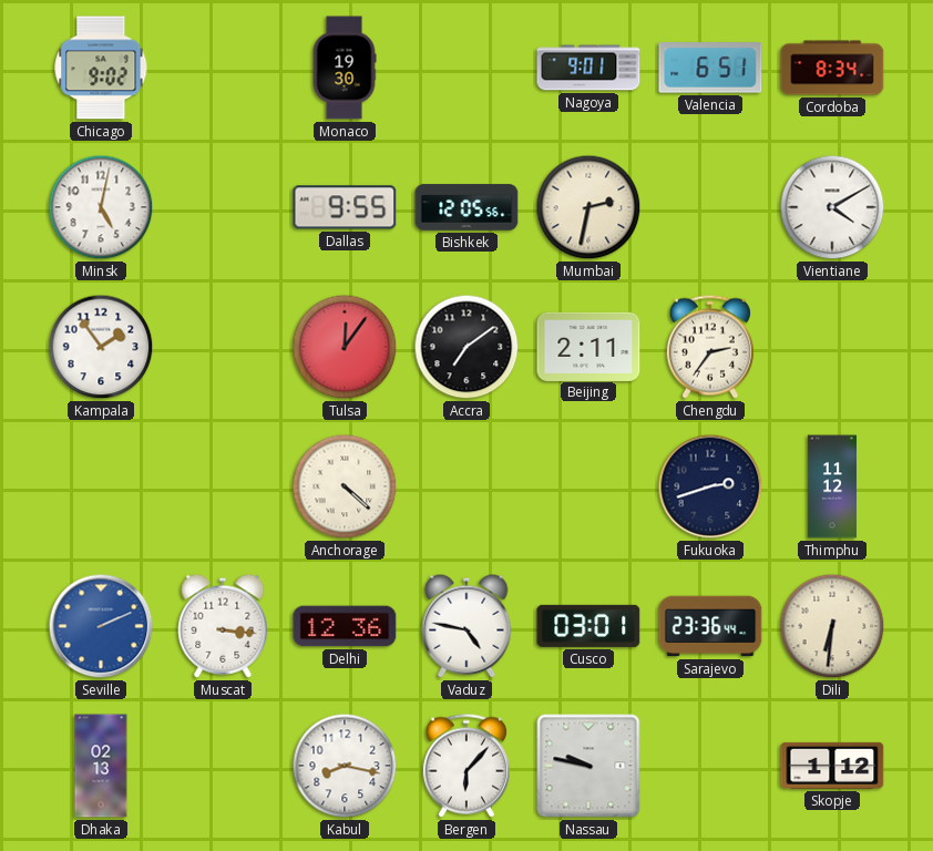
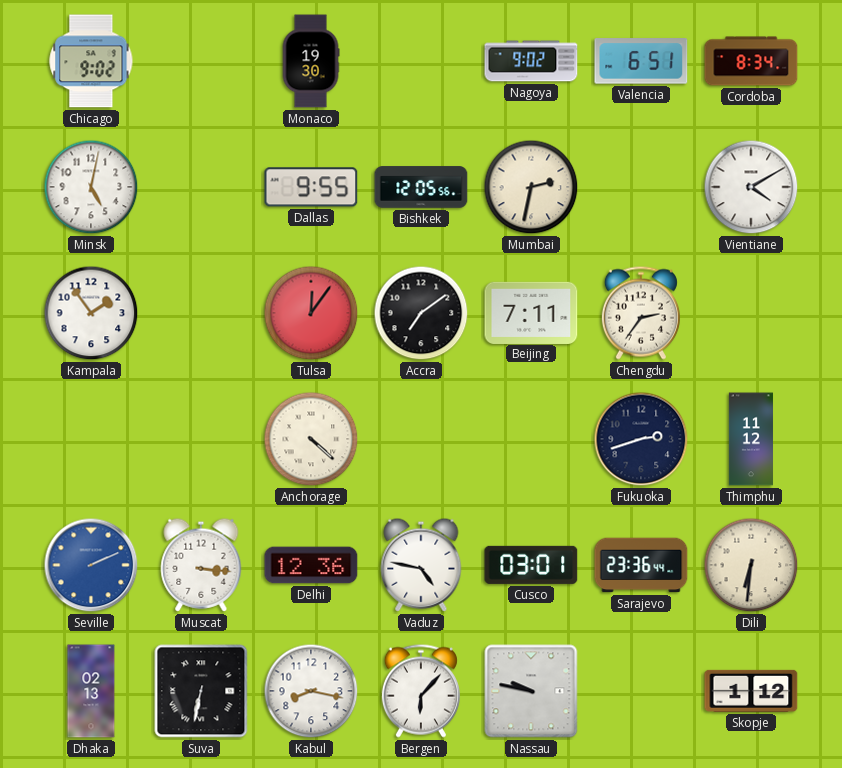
Nagoya: 9:01 -> 9:02 (531, 61)
Beijing: 2:11 -> 7:11 (531, 312)
Suva: none -> 6:32 (201, 691)
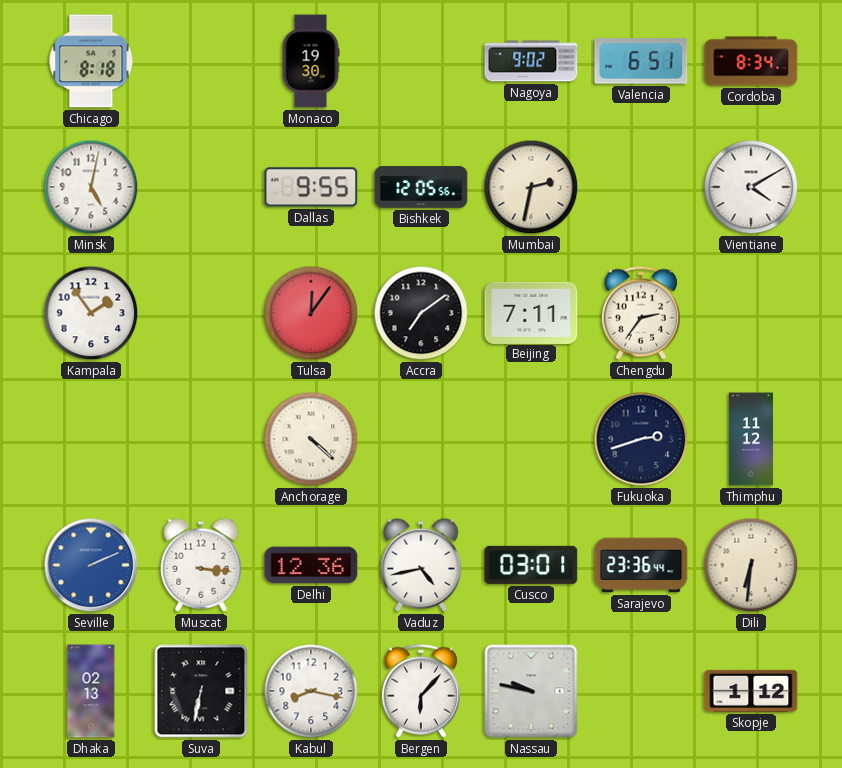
Chicago: 9:02 -> 8:18 (91, 61)
Vaduz: 4:47 -> 4:43 (421, 565)
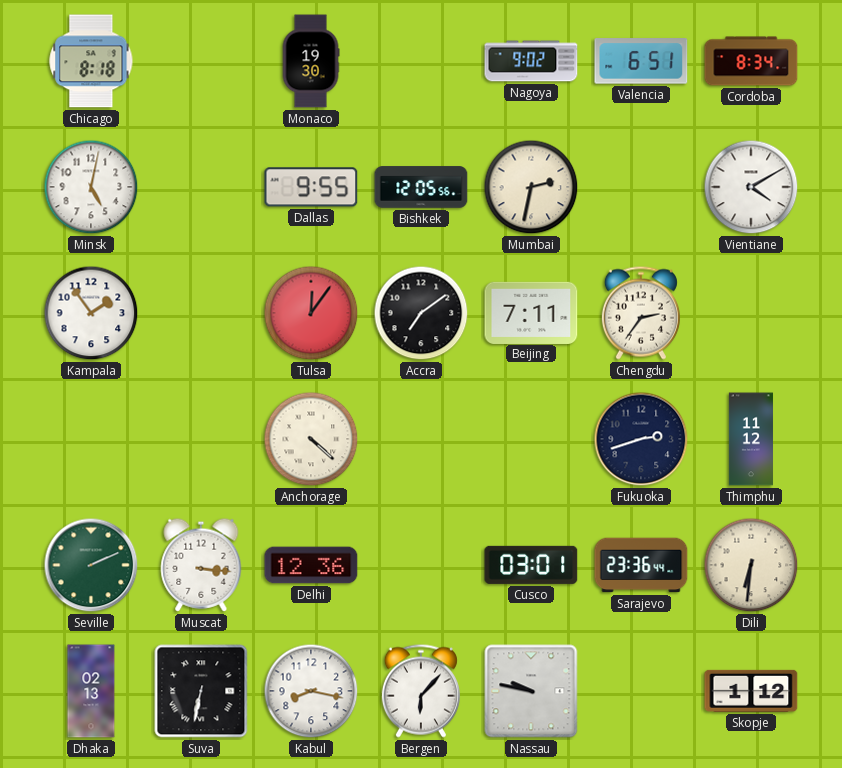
Seville dial: blue -> green (91, 565)
Vaduz: 4:43 -> none (421, 565)
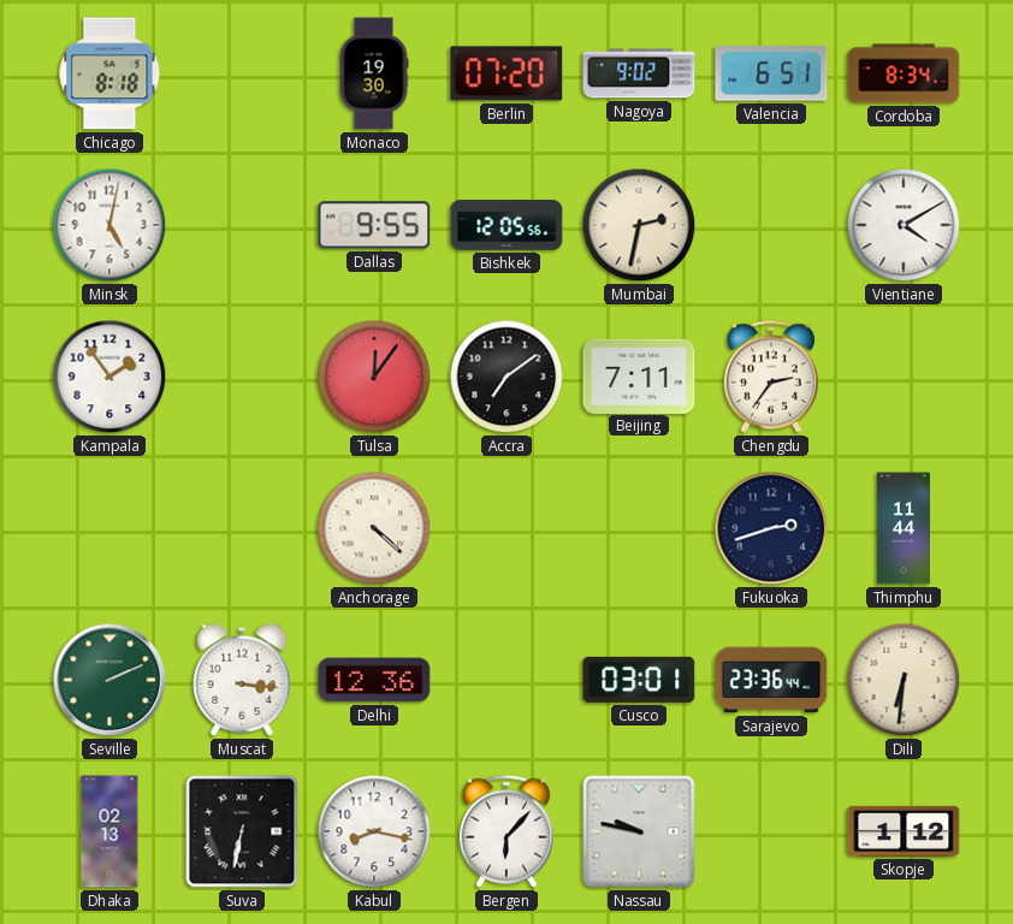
Berlin: none -> 07:20 (506, 73)
Thimphu: 11:12 -> 11:44 (904, 528)
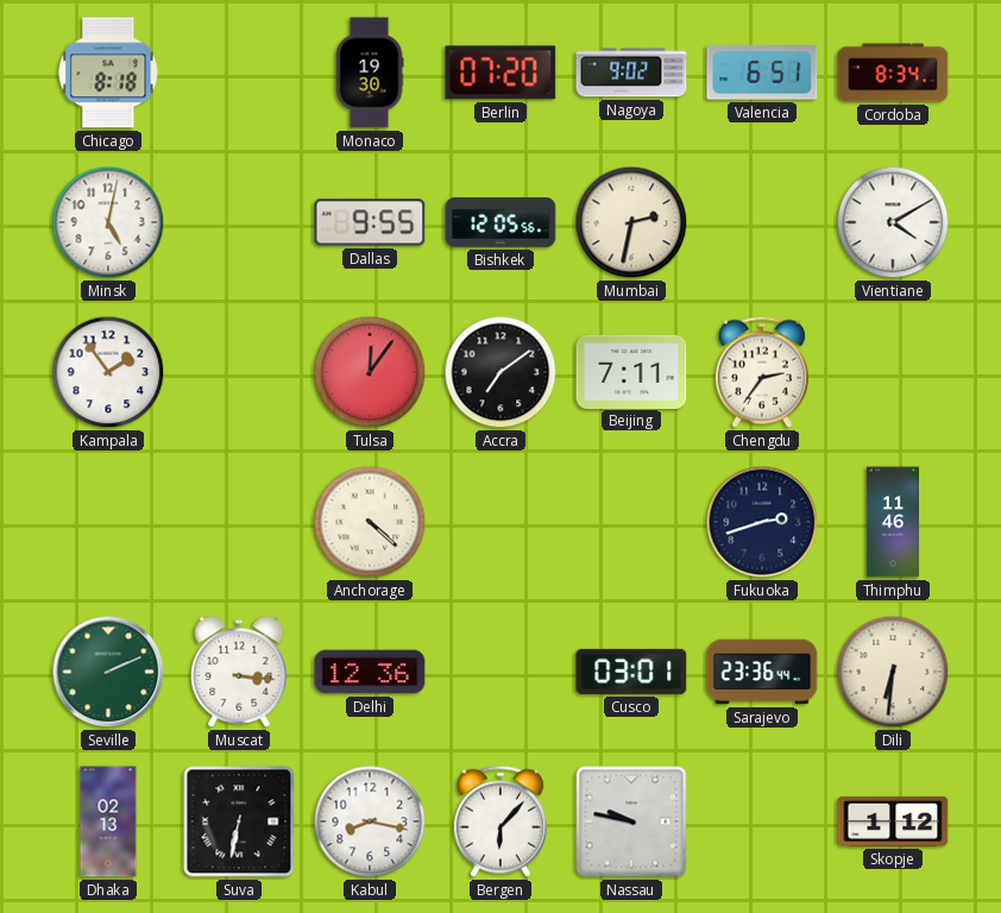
Thimphu: 11:44 -> 11:46 (893, 522)
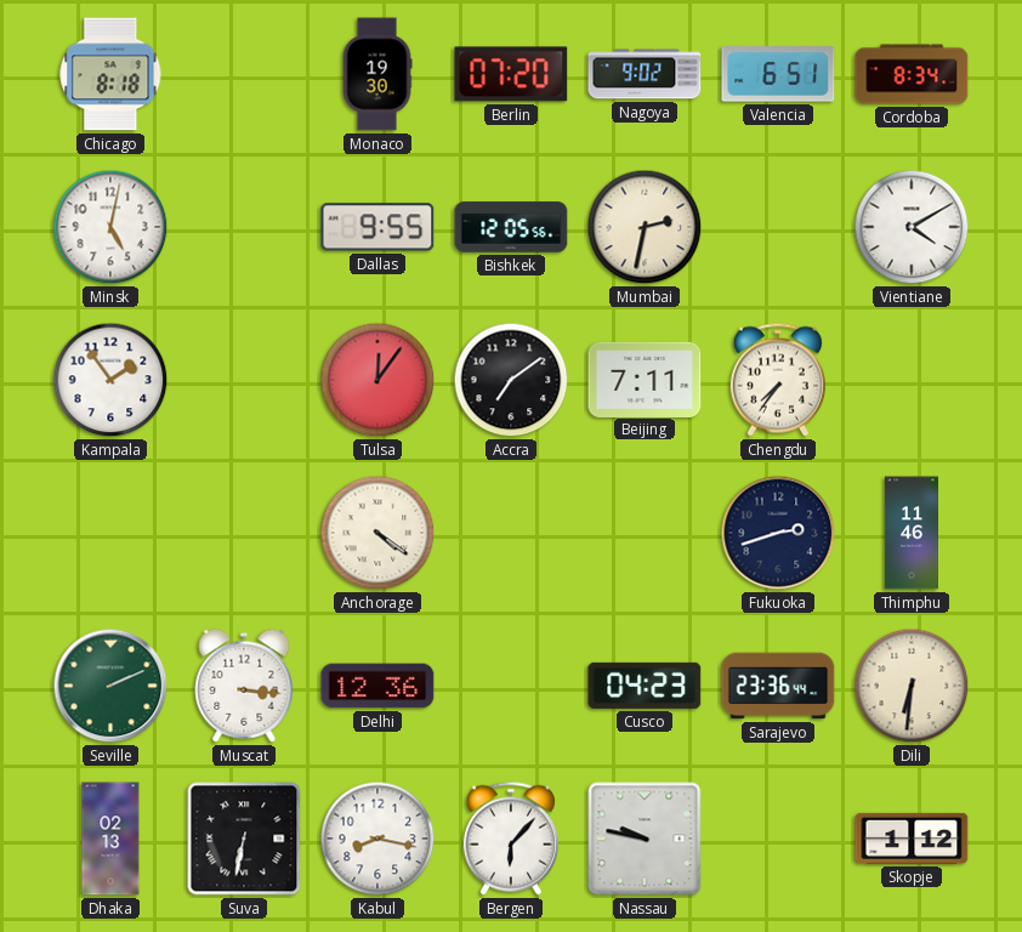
Chengdu: 2:36 -> 7:36 (778, 380)
Anchorage: 4:22 -> 4:21 (377, 533)
Cusco: 03:01 -> 04:23 (645, 686)
